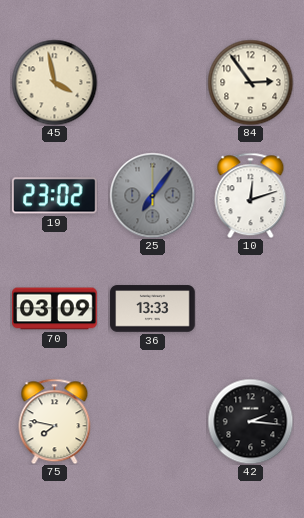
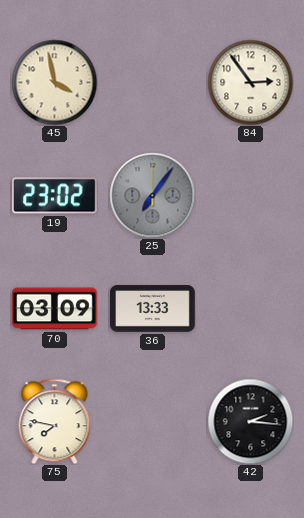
10: 12:12 -> none (251, 195)
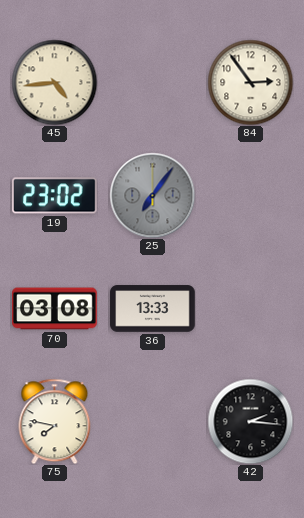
45: 3:58 -> 4:44 (54, 82)
70: 03:09 -> 03:08 (55, 309)
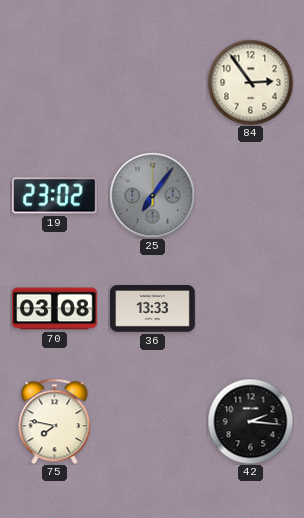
45: 4:44 -> none (54, 82)
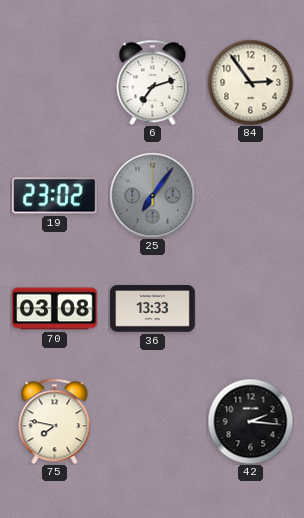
6: none -> 7:12 (153, 82)
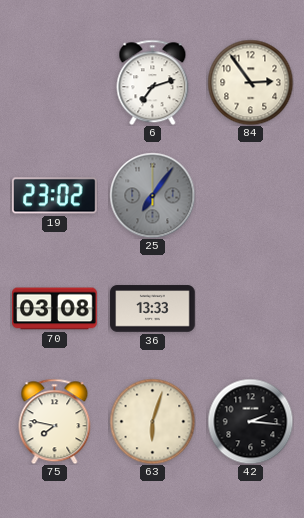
63: none -> 6:03 (152, 421)
